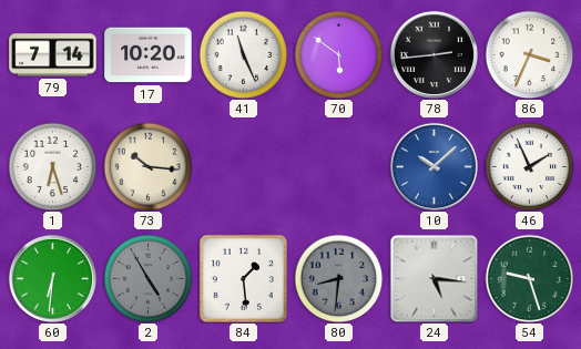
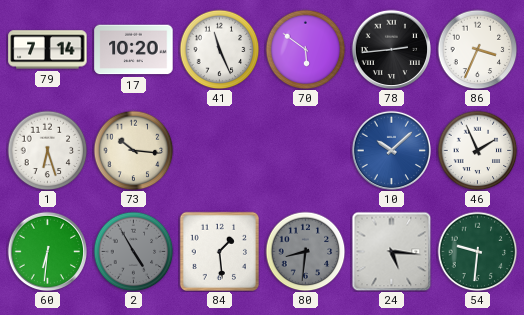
54: 9:27 -> 9:31 (477, 251)
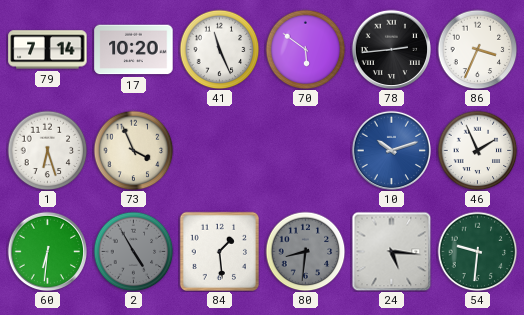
73: 10:16 -> 3:56 (133, 150)
10: 10:08 -> 10:12 (391, 150)
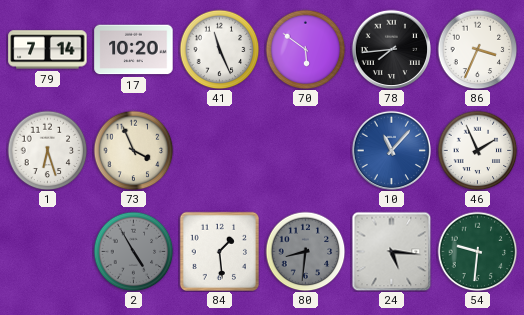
78: 2:44 -> 7:44 (391, 49)
10: 10:12 -> 11:07 (391, 150)
60: 6:31 -> none (47, 251)
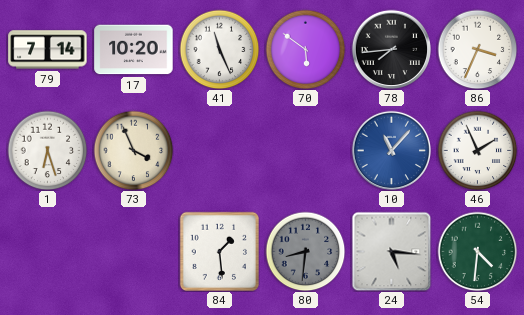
2: 4:55 -> none (133, 251)
54: 9:31 -> 4:31 (477, 251)
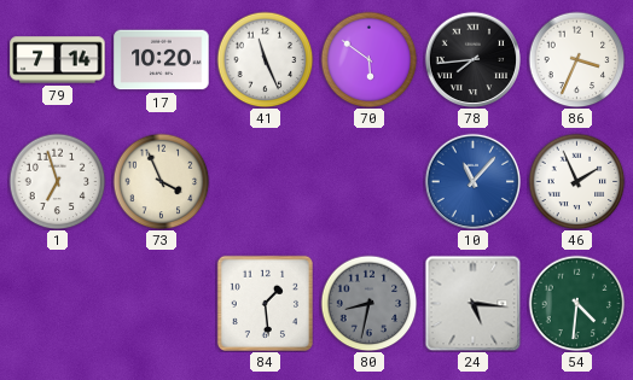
1: 6:27 -> 6:57 (57, 181)
80: 8:31 -> 8:32 (368, 303)
